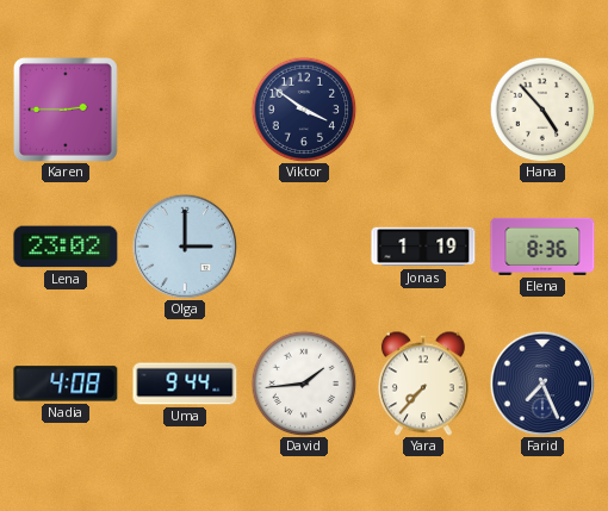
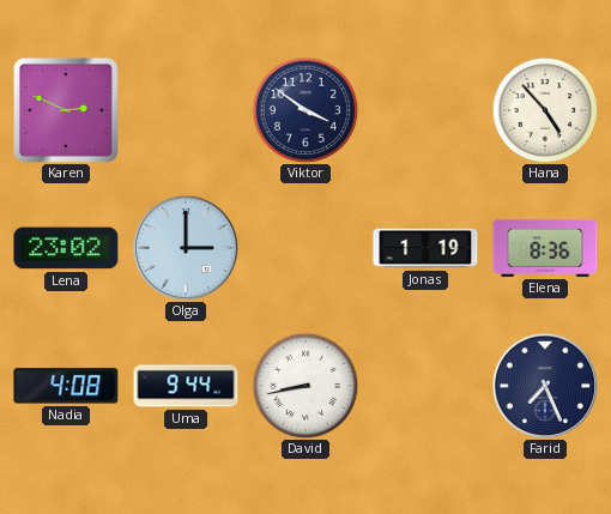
Karen: 2:45 -> 2:49 (67, 111)
David: 1:44 -> 8:43 (305, 386)
Yara: 7:37 -> none (423, 384)
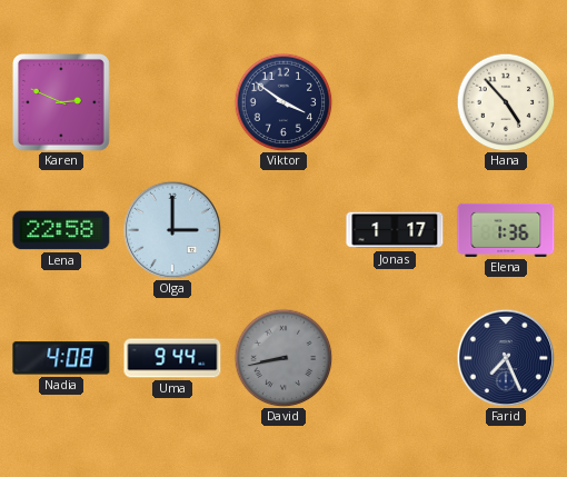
Lena: 23:02 -> 22:58 (61, 230)
Jonas: 1:19 -> 1:17 (395, 230)
Elena: 8:36 -> 1:36 (506, 230)
David dial: white -> grey (283, 358)
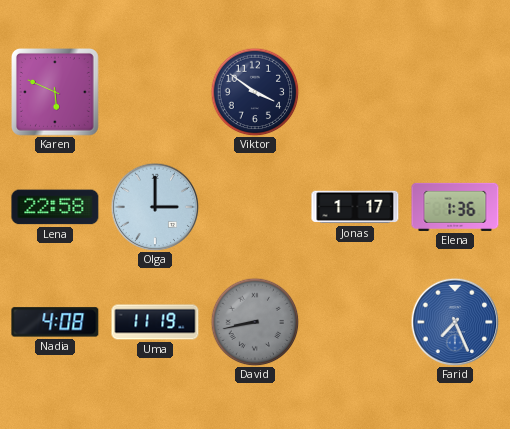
Karen: 2:49 -> 5:49 (56, 93)
Hana: 4:53 -> none (506, 102)
Uma: 9:44 -> 11:19 (155, 322)
Farid dial: navy -> blue (455, 322)
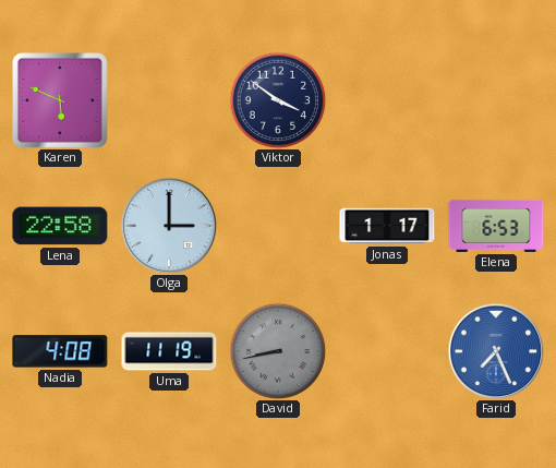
Elena: 1:36 -> 6:53 (496, 226)
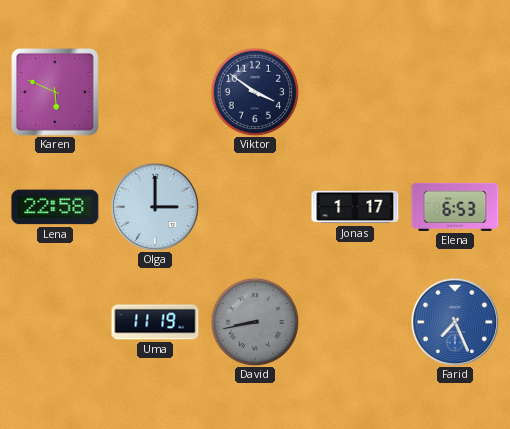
Nadia: 4:08 -> none (60, 351)
